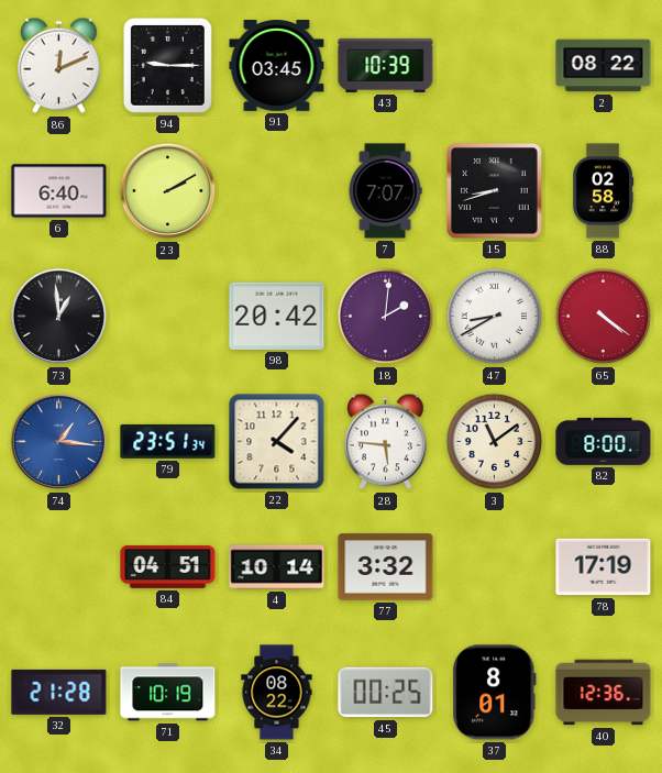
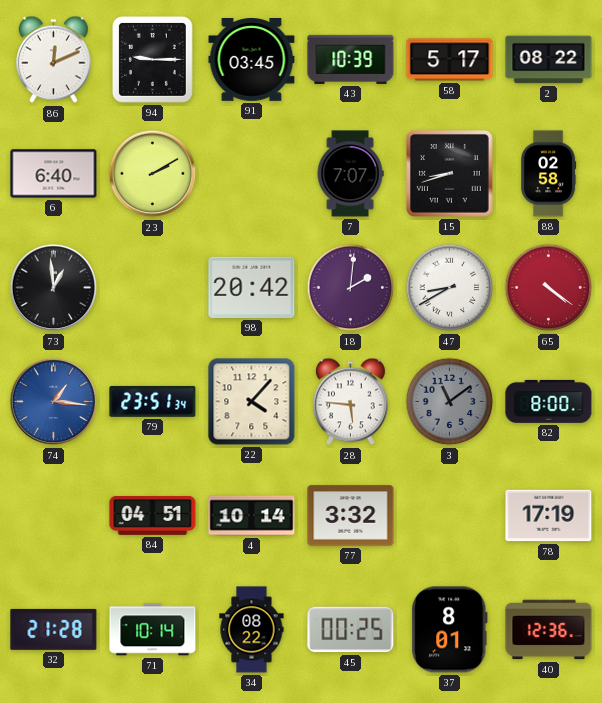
58: none -> 5:17 (450, 60)
3 dial: cream -> grey (450, 402)
71: 10:19 -> 10:14 (153, 630)
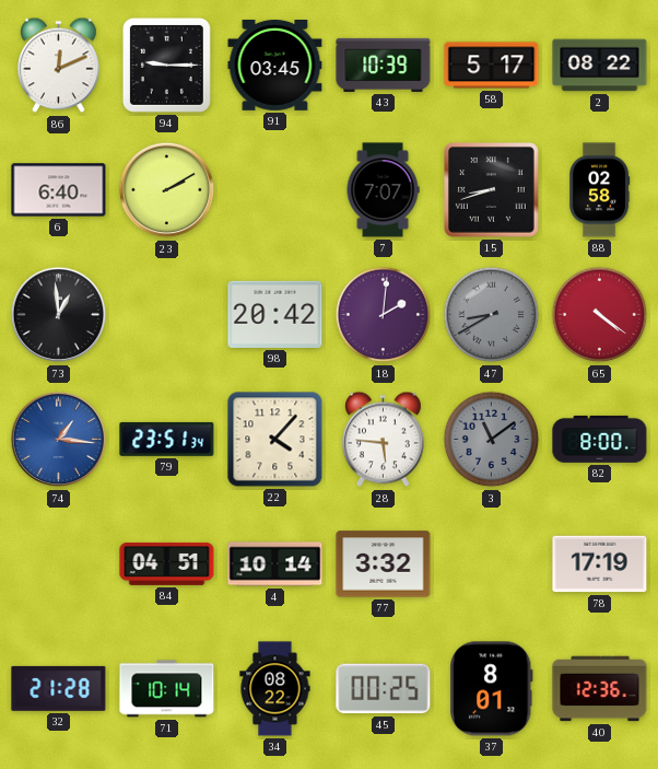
47 dial: white -> grey (492, 315)
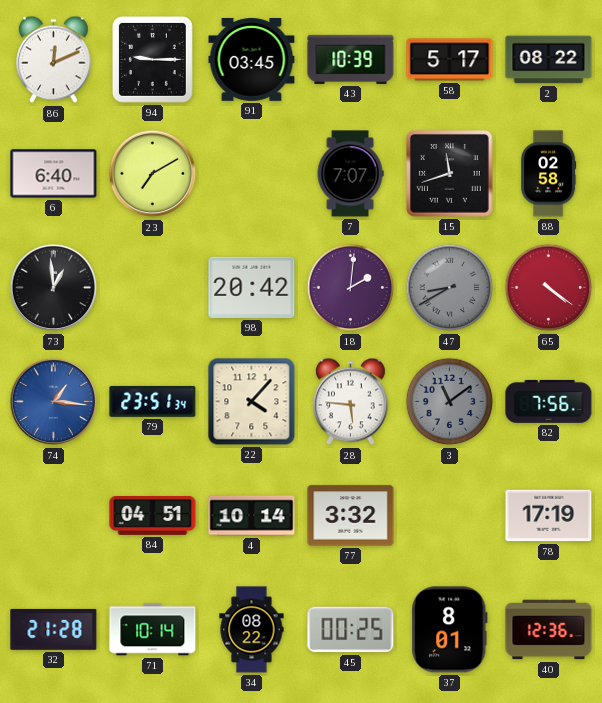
23: 2:10 -> 7:10 (153, 174)
15: 8:42 -> 11:42 (450, 174)
82: 8:00 -> 7:56 (549, 401)
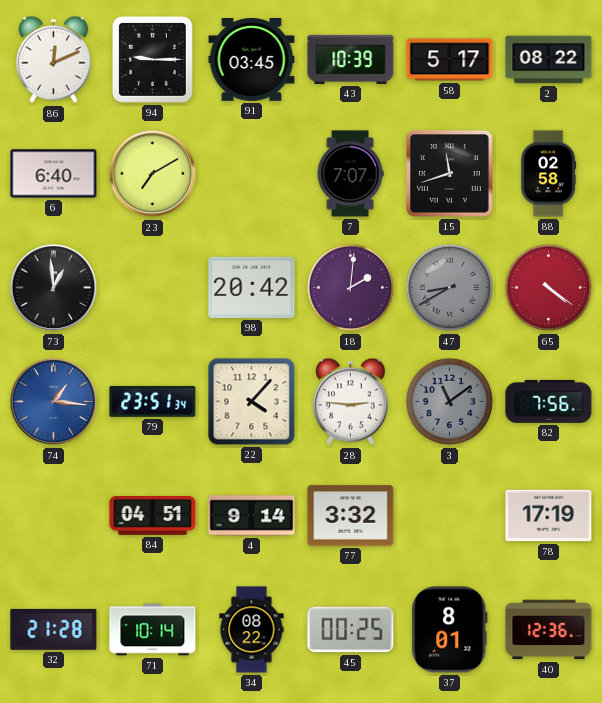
28: 5:46 -> 2:46 (351, 402)
4: 10:14 -> 9:14 (252, 516)
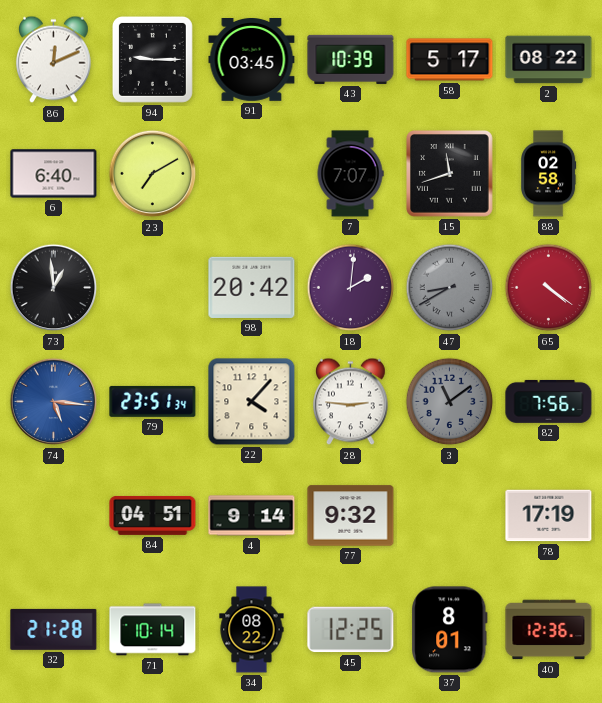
74: 1:16 -> 5:16 (54, 402)
77: 3:32 -> 9:32 (351, 516)
45: 00:25 -> 12:25 (351, 630)
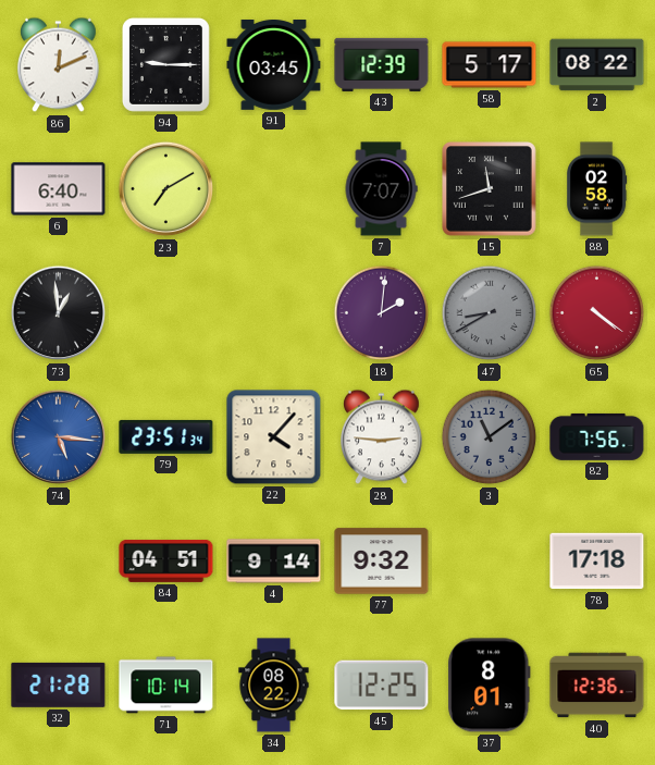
43: 10:39 -> 12:39 (382, 64)
98: 20:42 -> none (252, 287)
78: 17:19 -> 17:18 (597, 562)
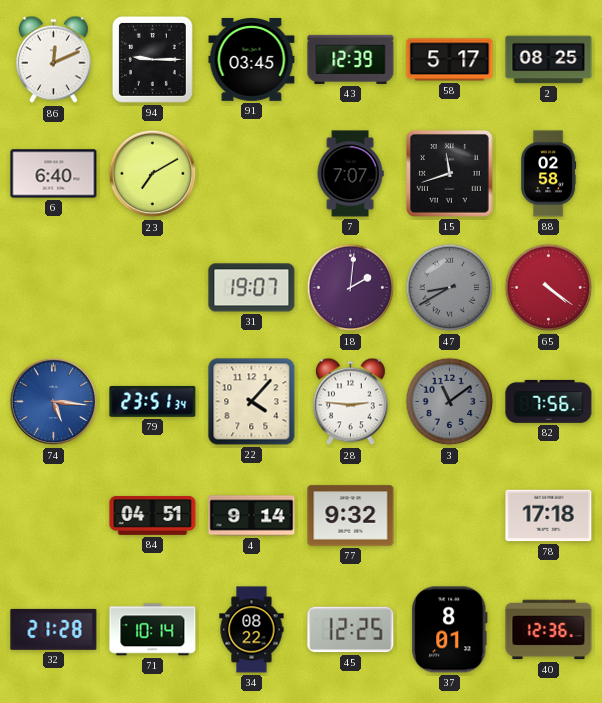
2: 08:22 -> 08:25 (549, 60)
73: 12:59 -> none (59, 313)
31: none -> 19:07 (252, 288)
